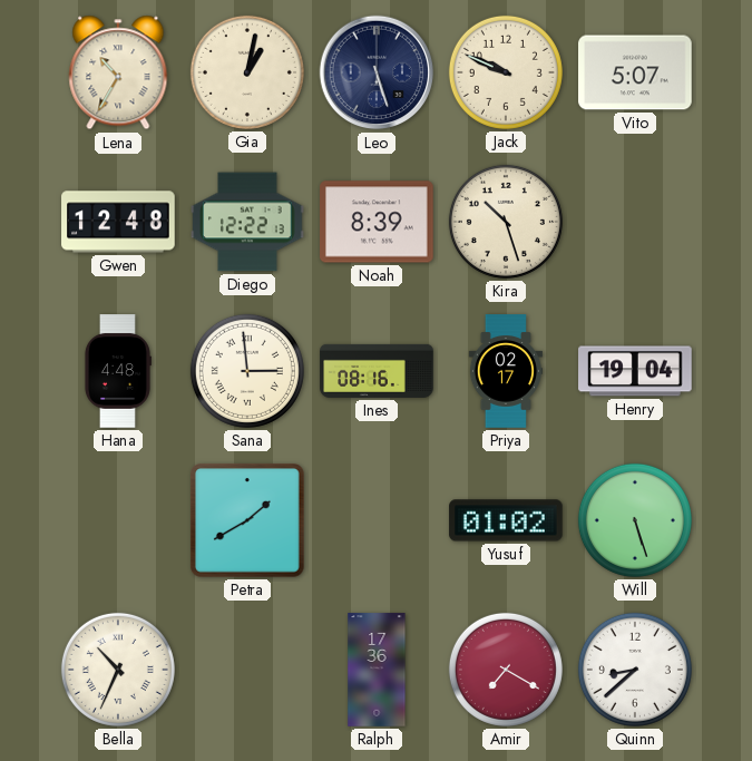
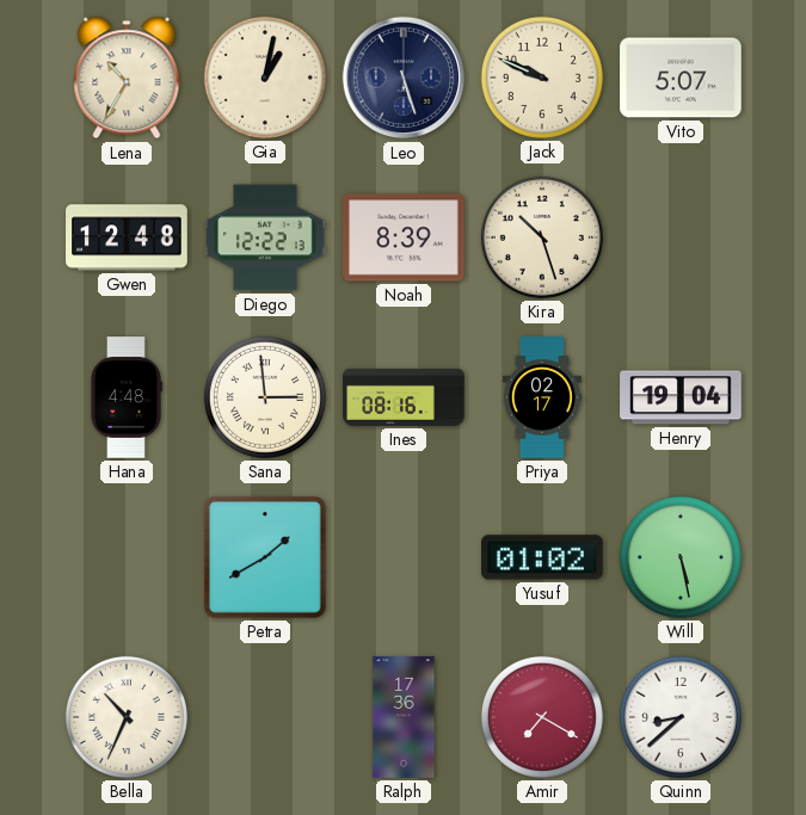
Will: 5:27 -> 5:28 (681, 557)
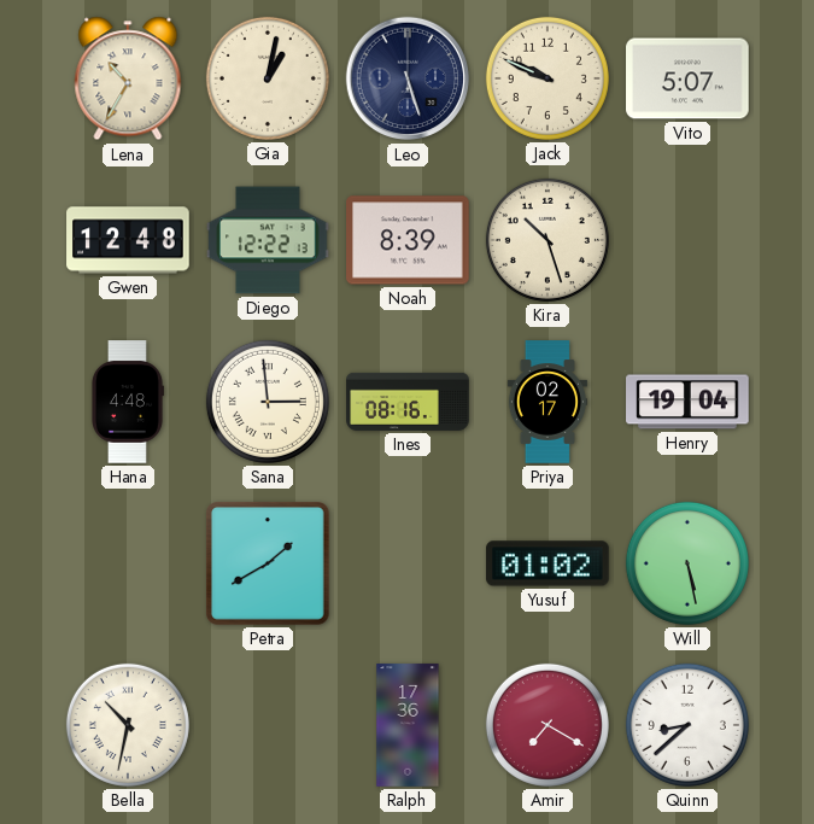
Bella: 10:34 -> 10:32 (128, 725)
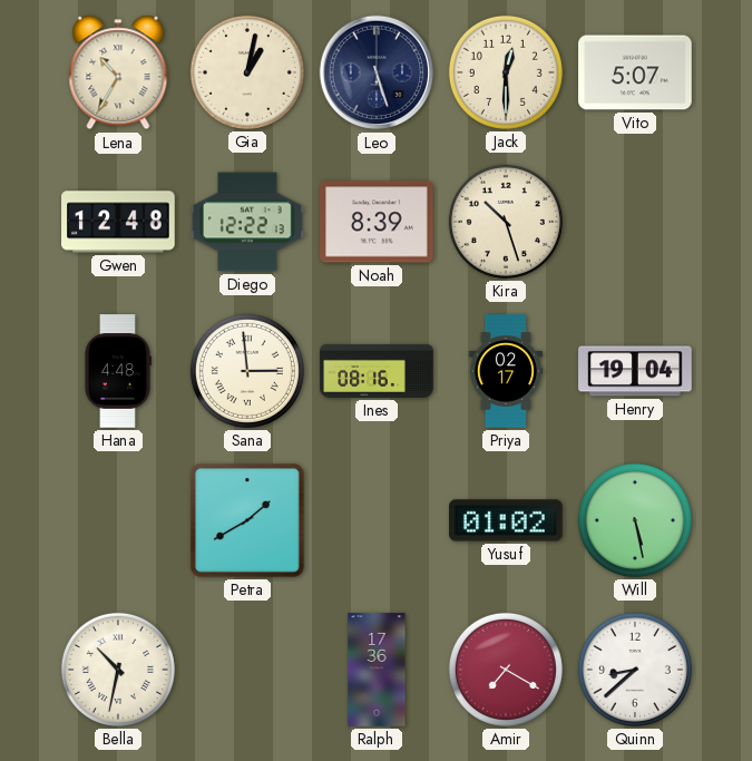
Jack: 9:49 -> 12:30 (506, 72)
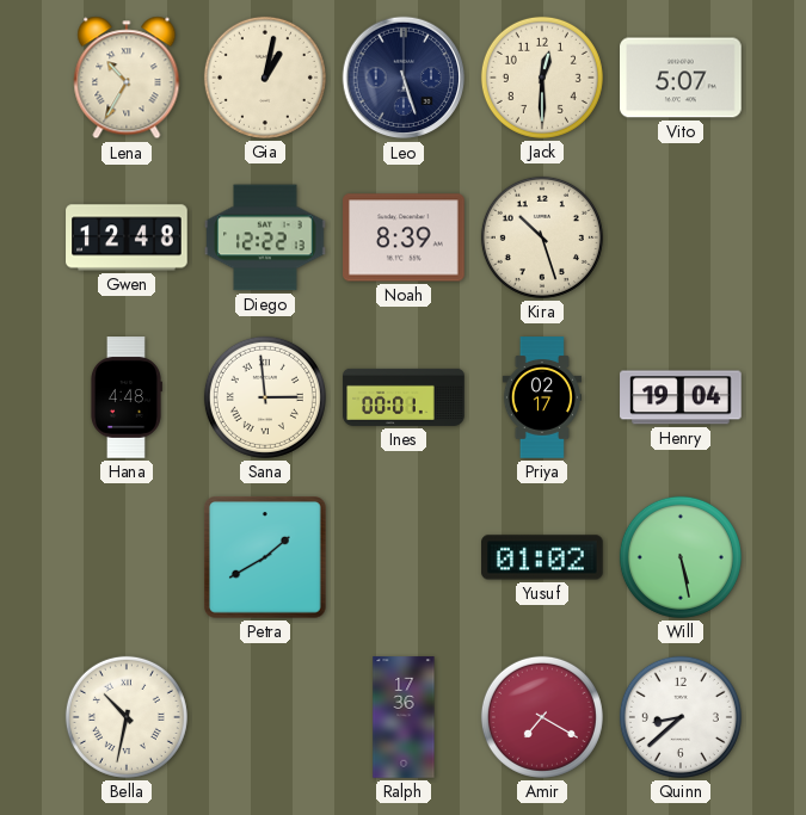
Ines: 08:16 -> 00:01 (404, 397)
